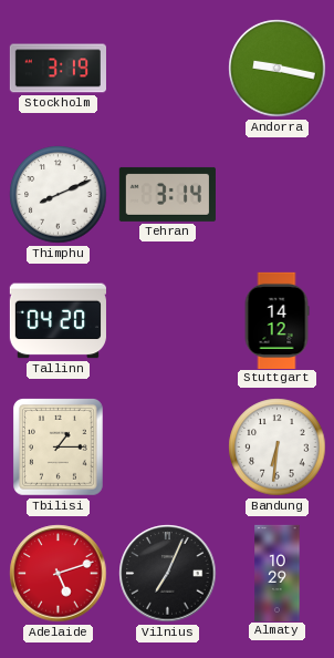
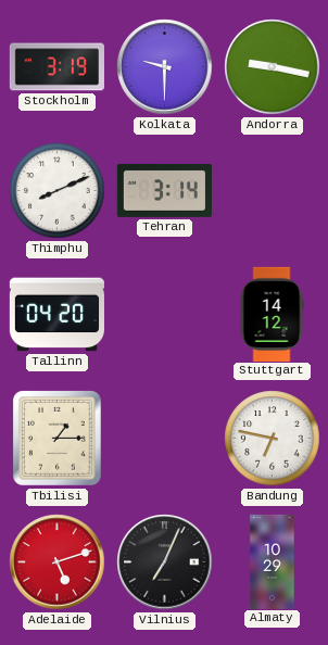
Kolkata: none -> 9:30 (165, 67)
Bandung: 6:31 -> 6:47 (273, 439)
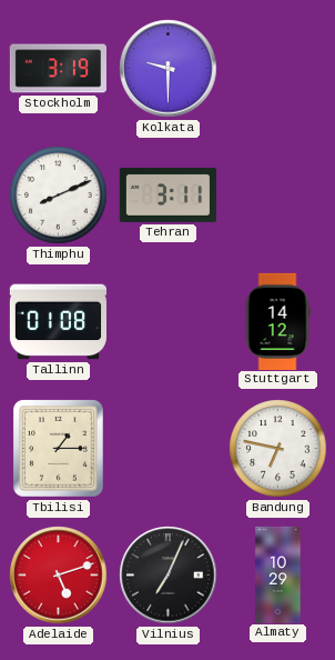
Andorra: 9:17 -> none (273, 67)
Tehran: 3:14 -> 3:11 (167, 194)
Tallinn: 04:20 -> 01:08 (58, 322)
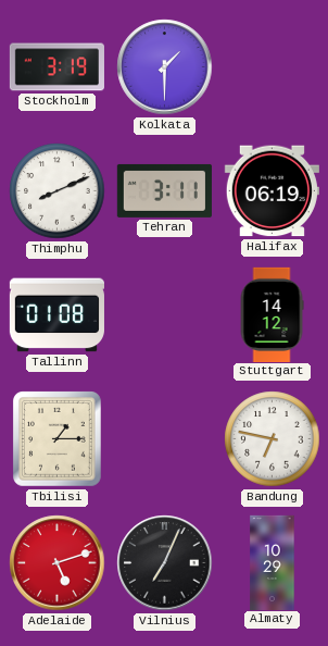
Kolkata: 9:30 -> 1:30 (165, 67)
Halifax: none -> 06:19 (272, 191)
